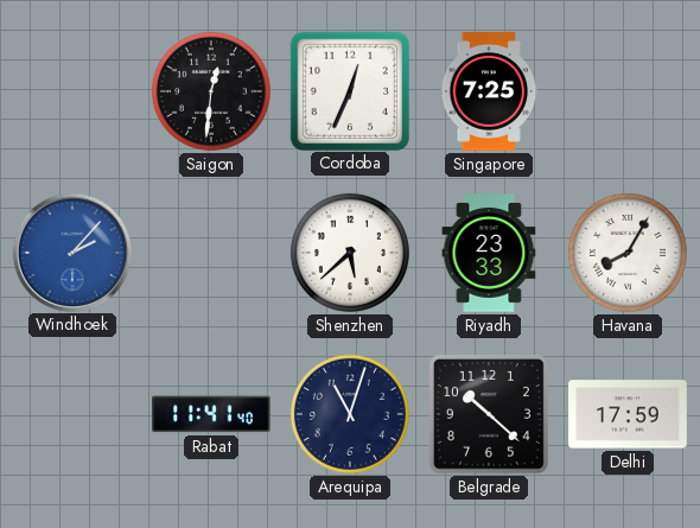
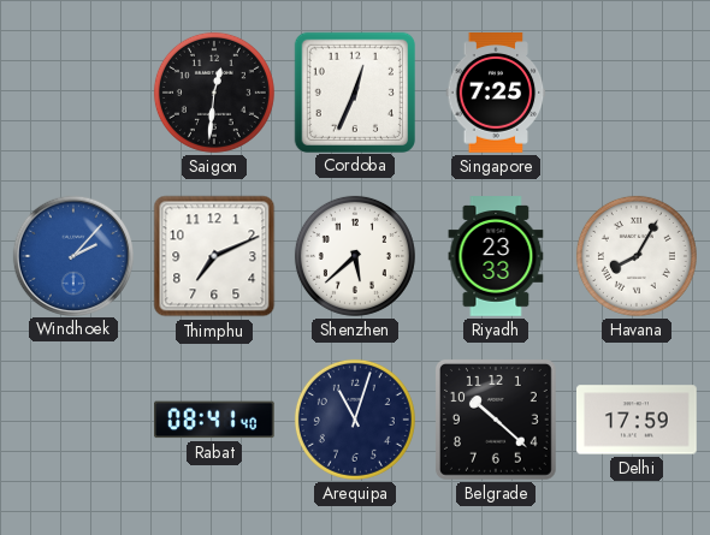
Thimphu: none -> 7:11 (214, 256)
Rabat: 11:41 -> 08:41 (215, 420)
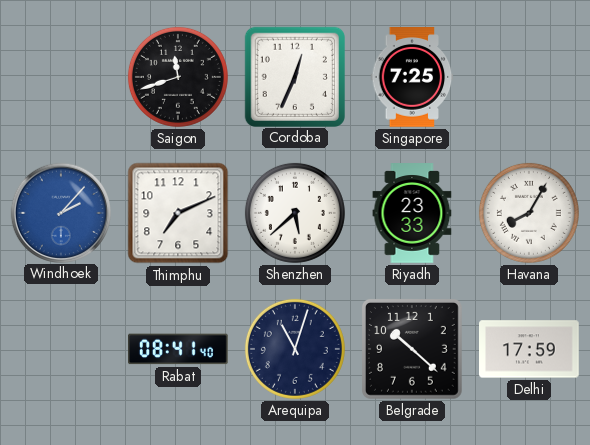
Saigon: 12:31 -> 11:42 (178, 77)
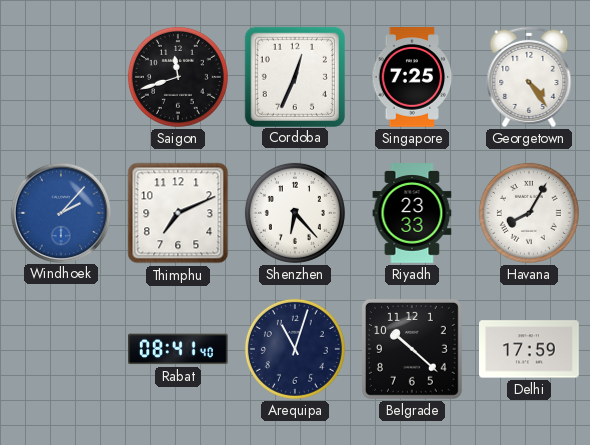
Georgetown: none -> 4:24 (529, 77)
Shenzhen: 5:38 -> 6:23 (295, 213)
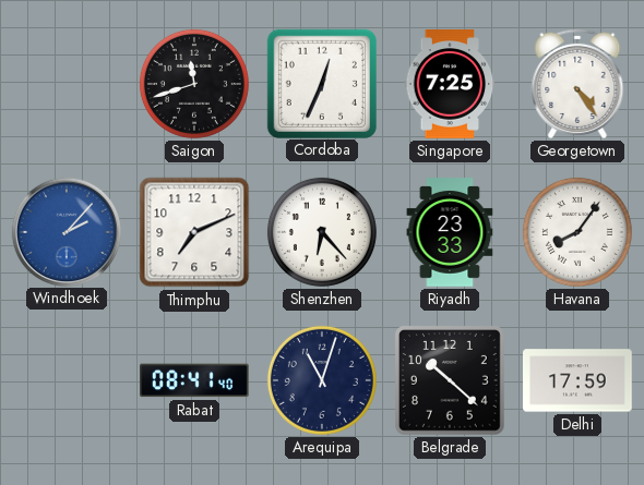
Havana: 8:05 -> 8:06 (577, 232)
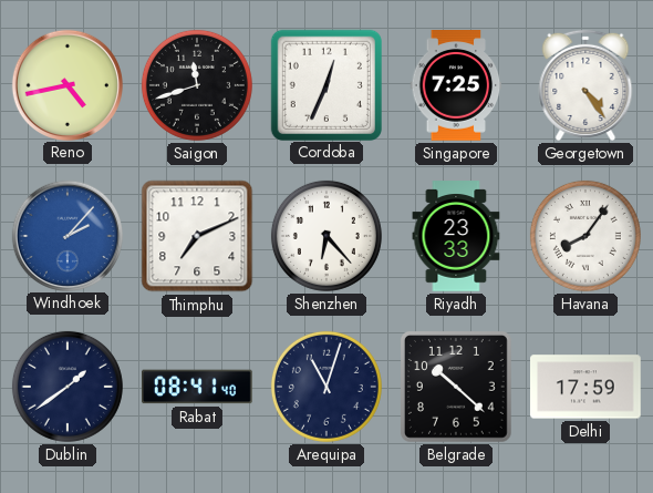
Reno: none -> 4:43 (66, 84)
Dublin: none -> 1:39 (68, 387)
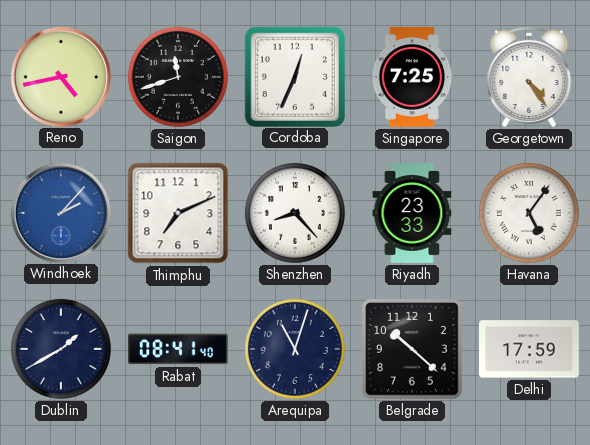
Shenzhen: 6:23 -> 8:23 (295, 213)
Havana: 8:06 -> 5:06 (529, 213)
Dublin: 1:39 -> 1:40 (61, 349)
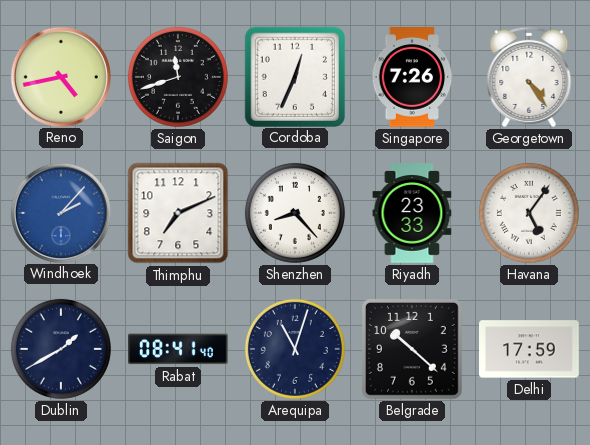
Singapore: 7:25 -> 7:26 (412, 77)
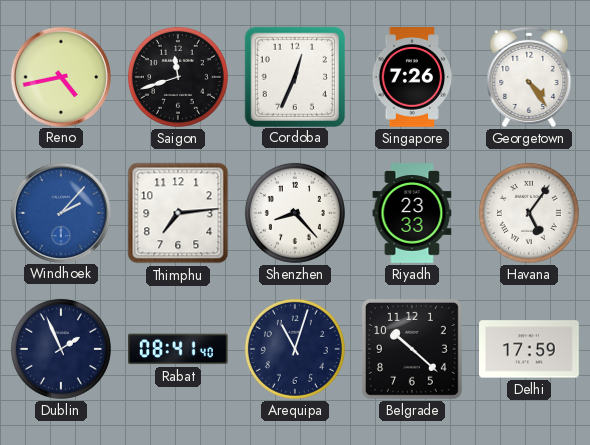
Thimphu: 7:11 -> 7:14 (178, 213)
Dublin: 1:40 -> 1:56 (61, 349)
